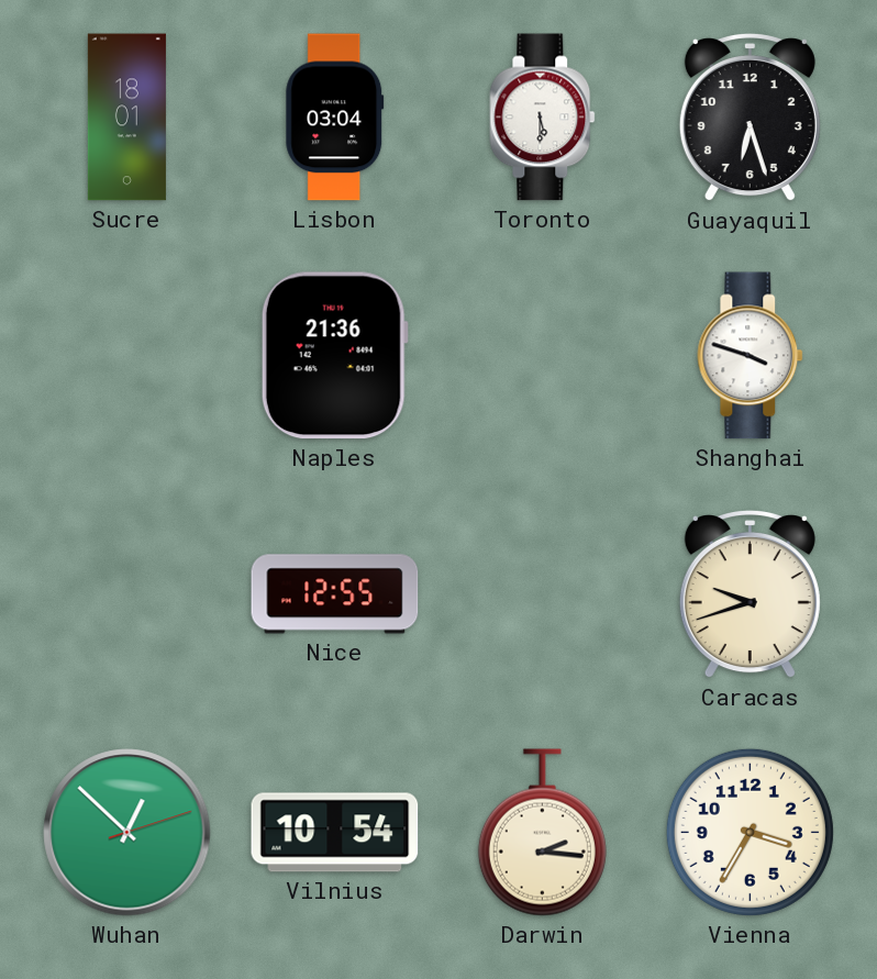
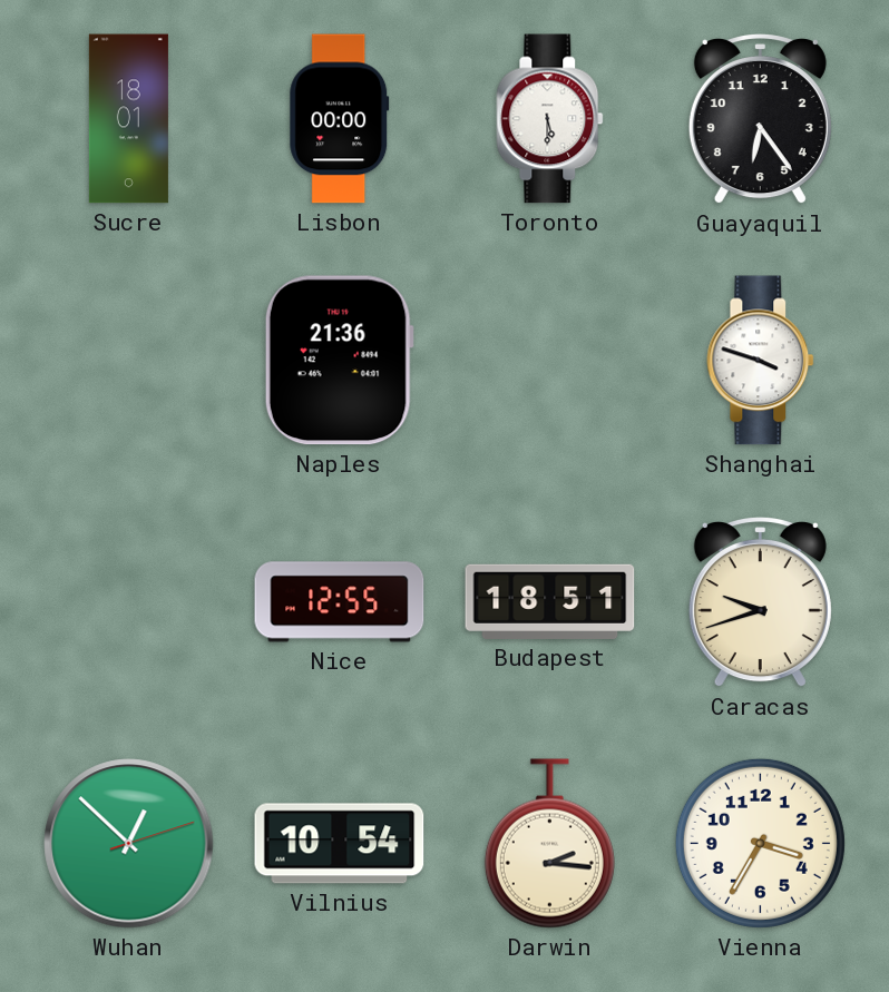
Lisbon: 03:04 -> 00:00 (340, 119)
Guayaquil: 6:27 -> 6:24 (760, 120)
Budapest: none -> 18:51 (550, 601)
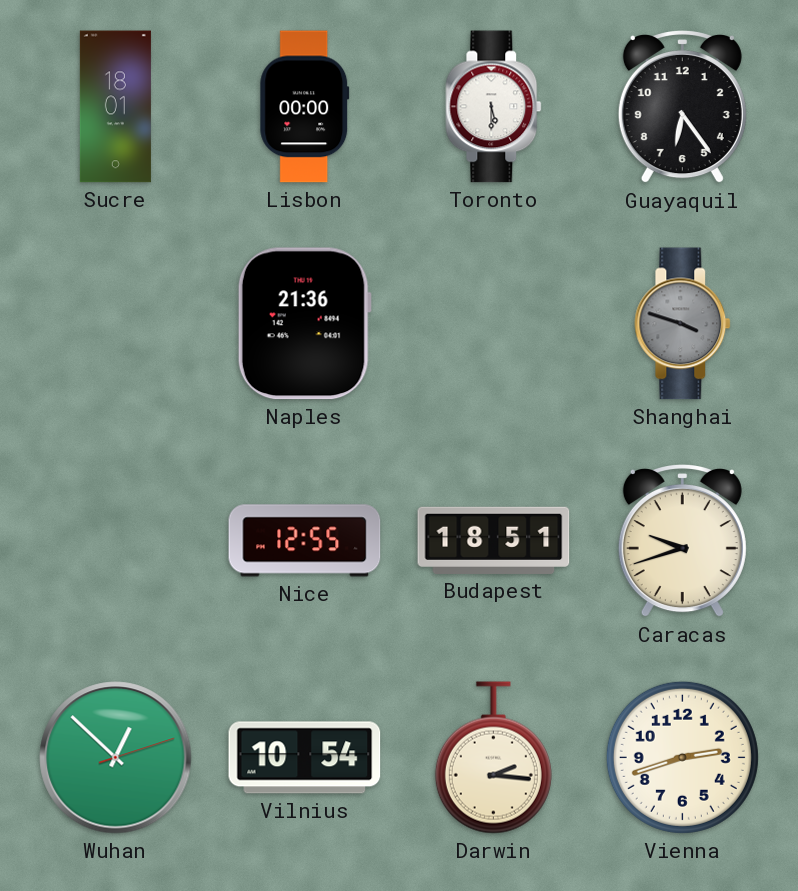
Shanghai dial: white -> grey (683, 324)
Vienna: 3:35 -> 2:42 (682, 757)
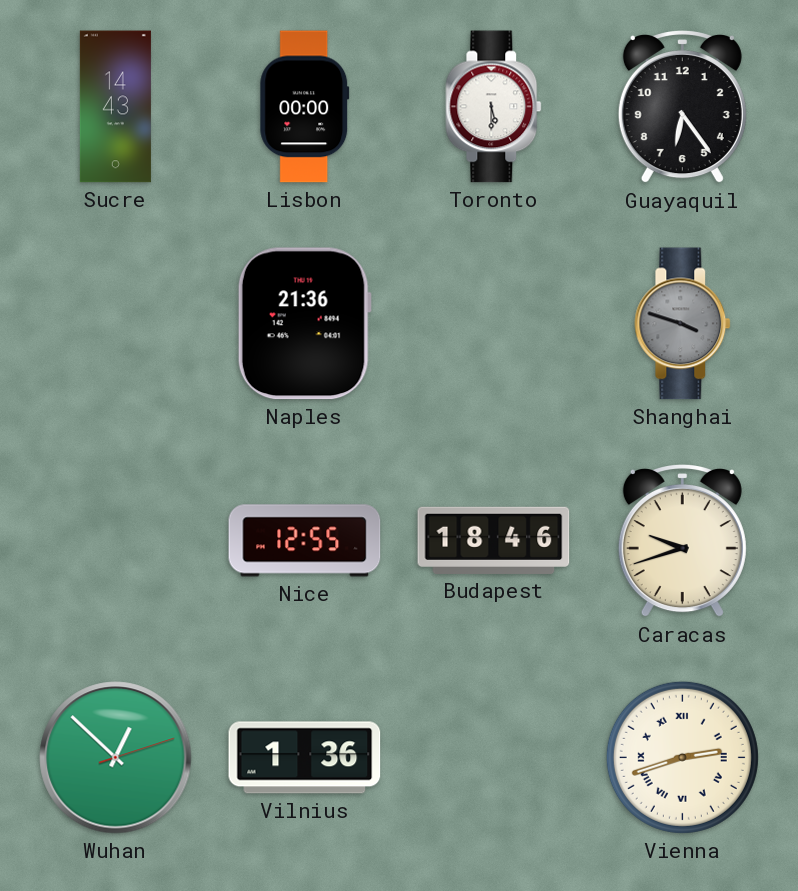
Sucre: 18:01 -> 14:43 (115, 107)
Budapest: 18:51 -> 18:46 (494, 540)
Vilnius: 10:54 -> 1:36 (305, 758)
Darwin: 2:16 -> none (493, 758)
Vienna numerals: Arabic -> Roman (682, 757)
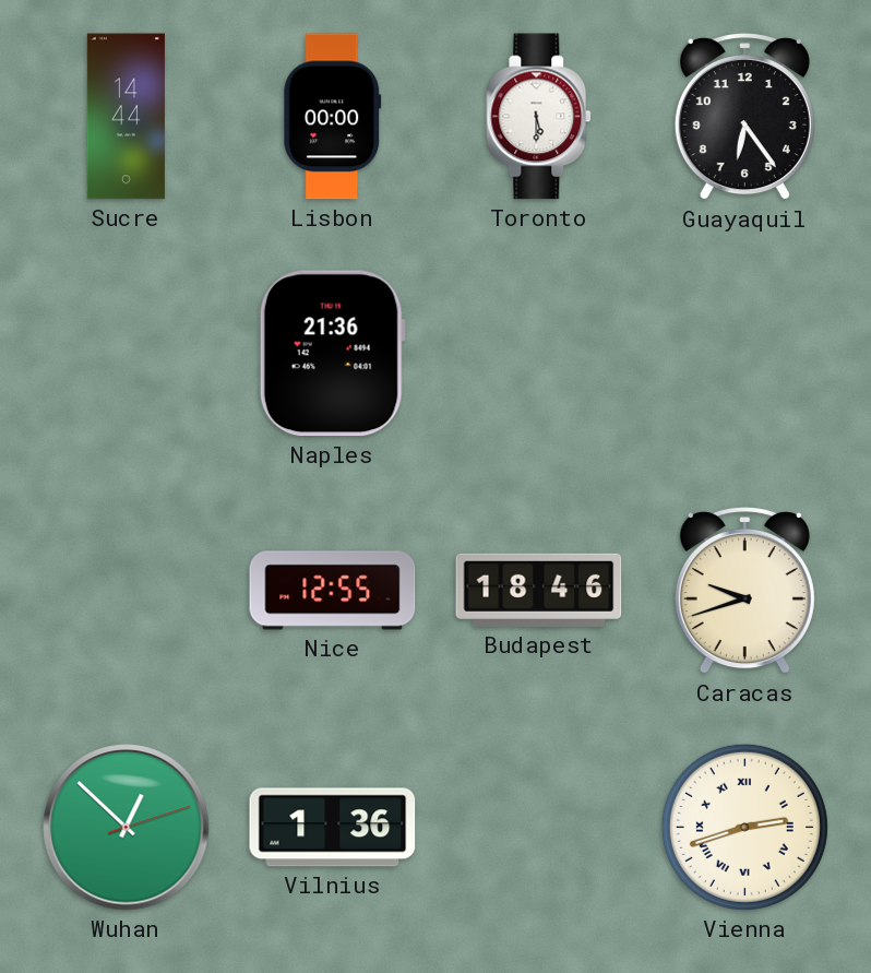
Sucre: 14:43 -> 14:44 (126, 117)
Shanghai: 3:48 -> none (683, 324)
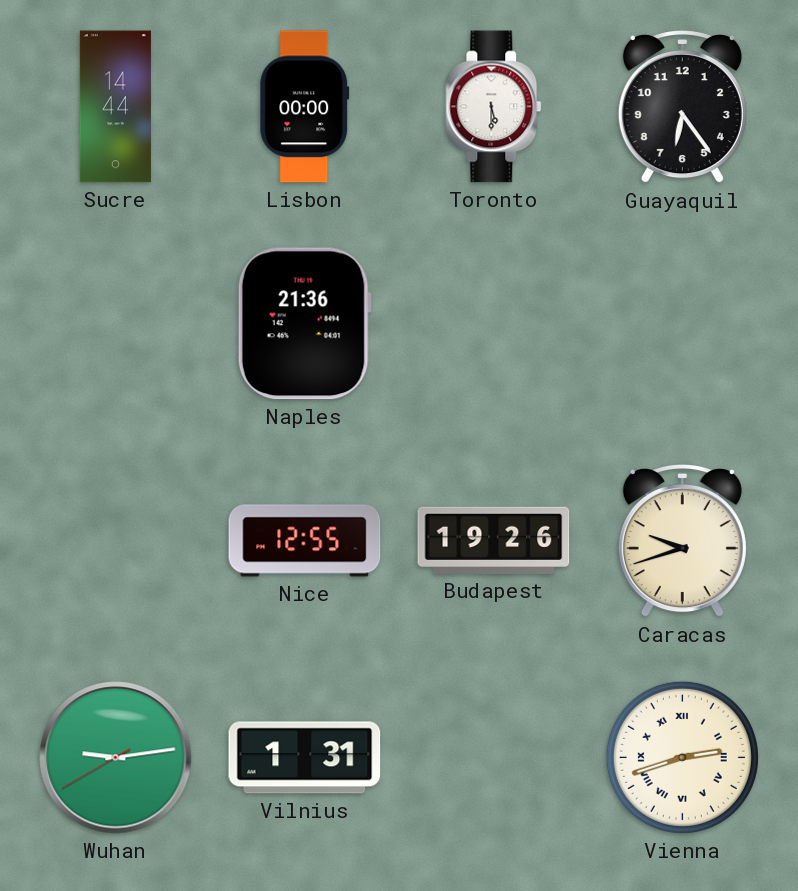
Budapest: 18:46 -> 19:26 (494, 540)
Wuhan: 12:52 -> 9:13 (116, 758)
Vilnius: 1:36 -> 1:31 (305, 758)
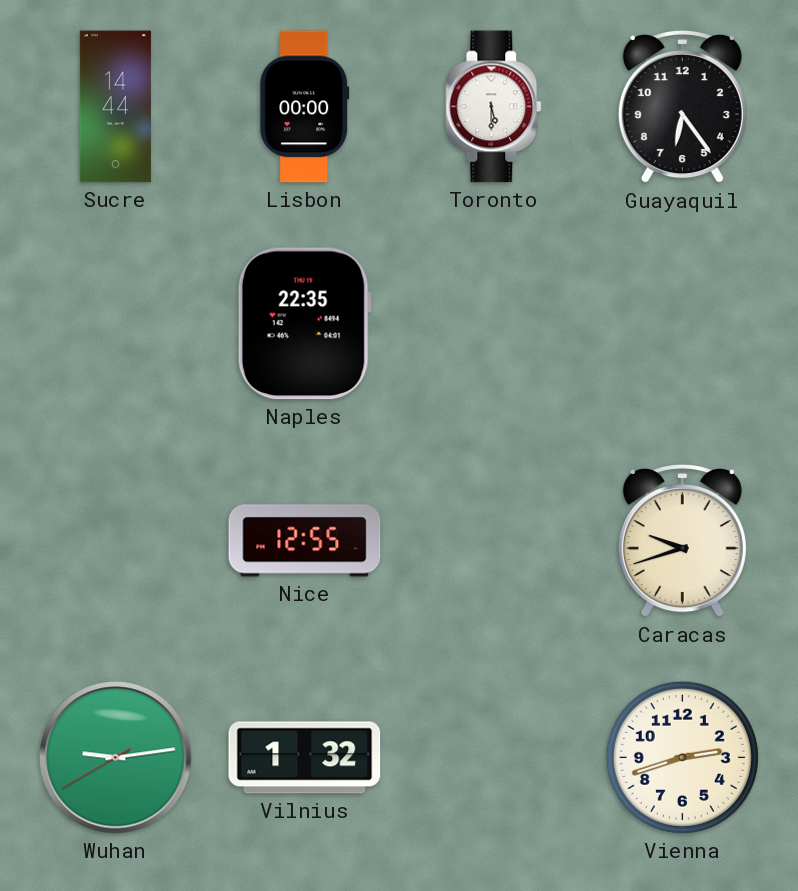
Naples: 21:36 -> 22:35 (304, 324)
Budapest: 19:26 -> none (494, 540)
Vilnius: 1:31 -> 1:32 (305, 758)
Vienna numerals: Roman -> Arabic (682, 757)
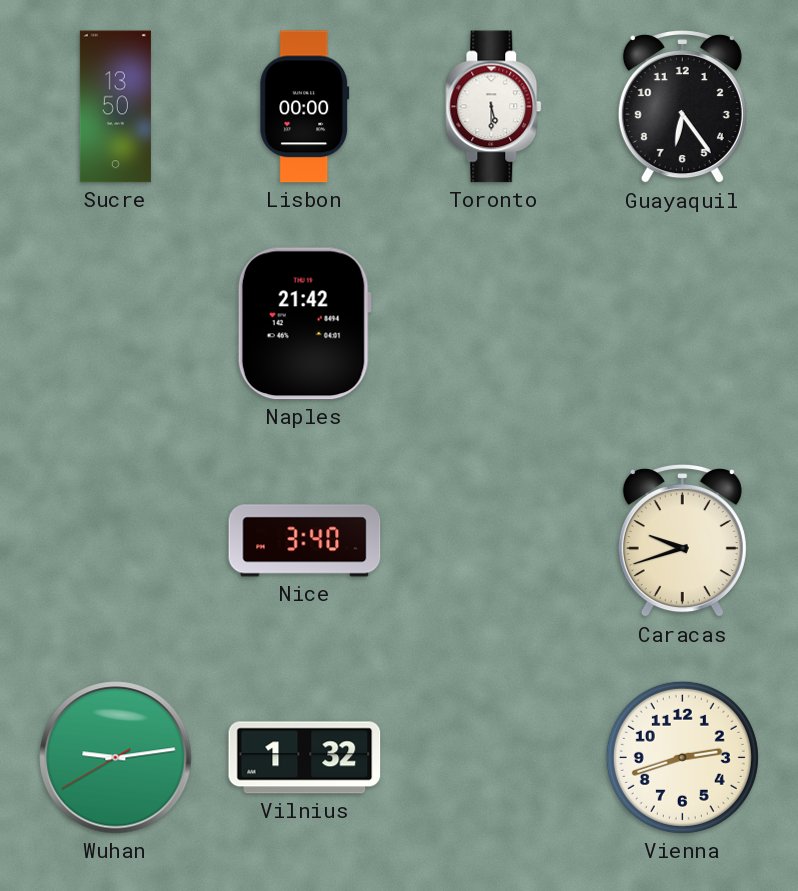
Sucre: 14:44 -> 13:50 (115, 107)
Naples: 22:35 -> 21:42 (304, 324)
Nice: 12:55 -> 3:40 (305, 541)
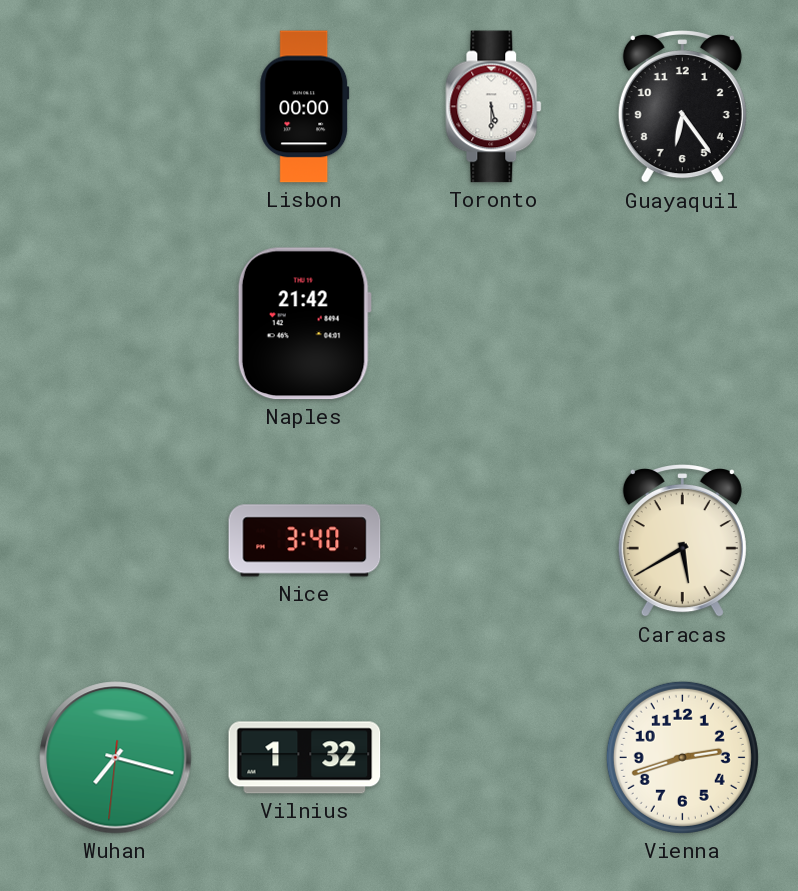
Sucre: 13:50 -> none (115, 107)
Caracas: 9:42 -> 5:40 (682, 542)
Wuhan: 9:13 -> 7:17 (116, 758)
